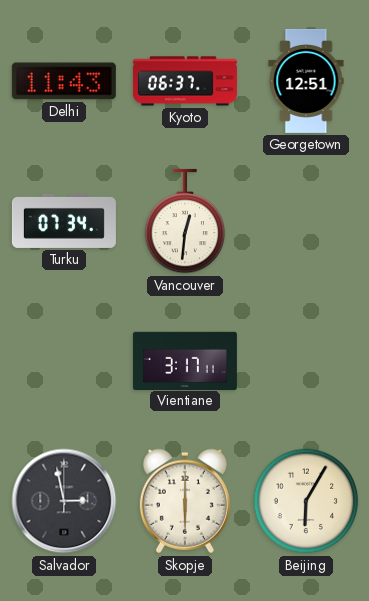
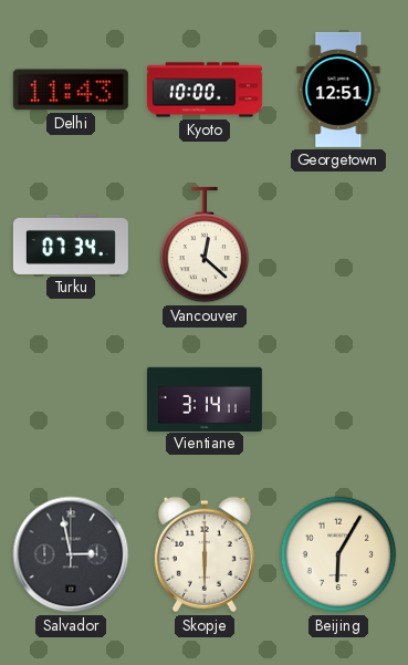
Kyoto: 06:37 -> 10:00 (205, 90)
Vancouver: 12:31 -> 12:22 (205, 245)
Vientiane: 3:17 -> 3:14 (205, 398)
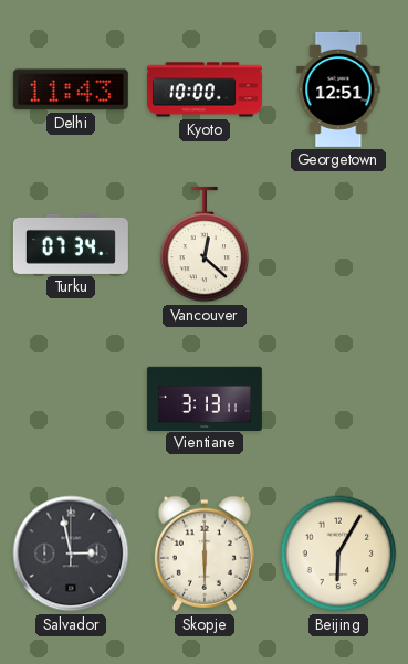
Vientiane: 3:14 -> 3:13 (205, 398)
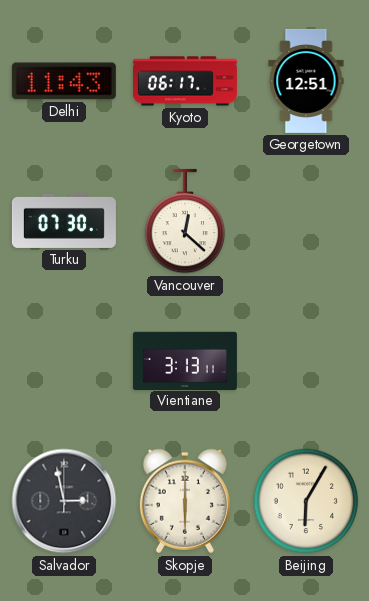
Kyoto: 10:00 -> 06:17 (185, 81)
Turku: 07:34 -> 07:30 (64, 221)
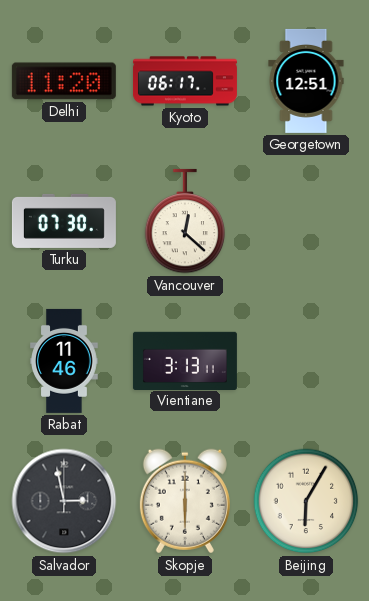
Delhi: 11:43 -> 11:20 (64, 81)
Rabat: none -> 11:46 (64, 361)
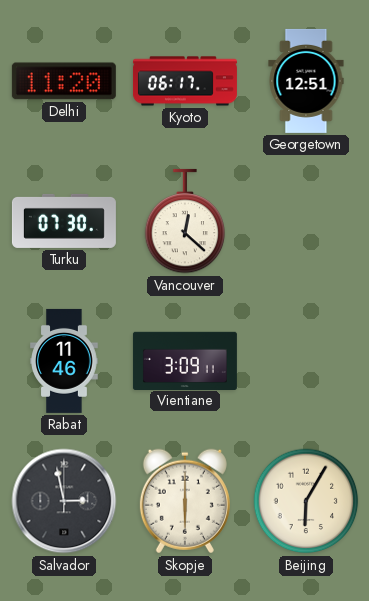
Vientiane: 3:13 -> 3:09 (185, 360)
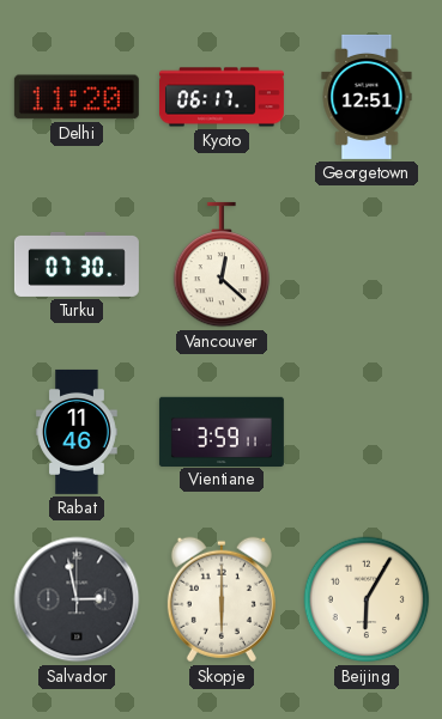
Vientiane: 3:09 -> 3:59 (222, 431)
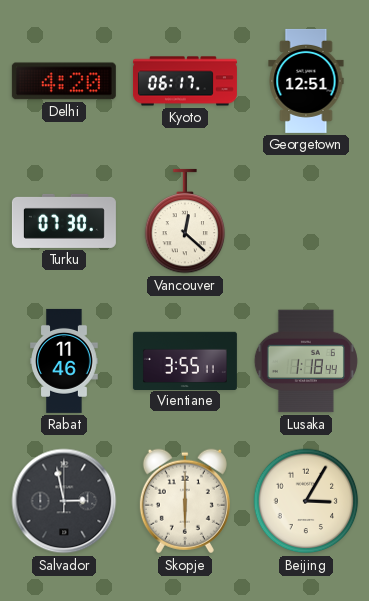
Delhi: 11:20 -> 4:20 (64, 81)
Vientiane: 3:59 -> 3:55 (185, 360)
Lusaka: none -> 1:18 (306, 361)
Beijing: 6:05 -> 3:05 (306, 501)
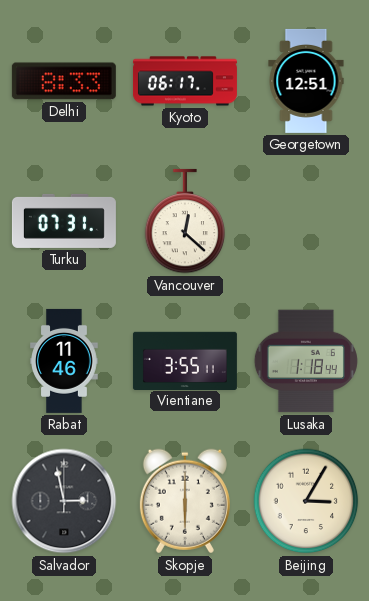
Delhi: 4:20 -> 8:33 (64, 81)
Turku: 07:30 -> 07:31 (64, 221)
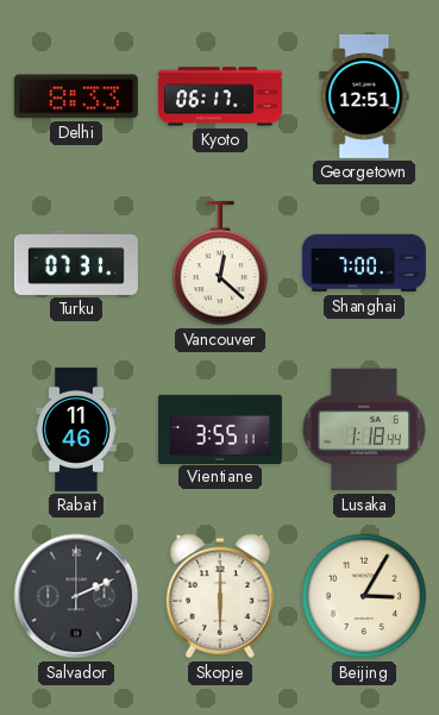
Shanghai: none -> 7:00 (364, 263)
Salvador: 2:58 -> 2:11 (76, 596)
